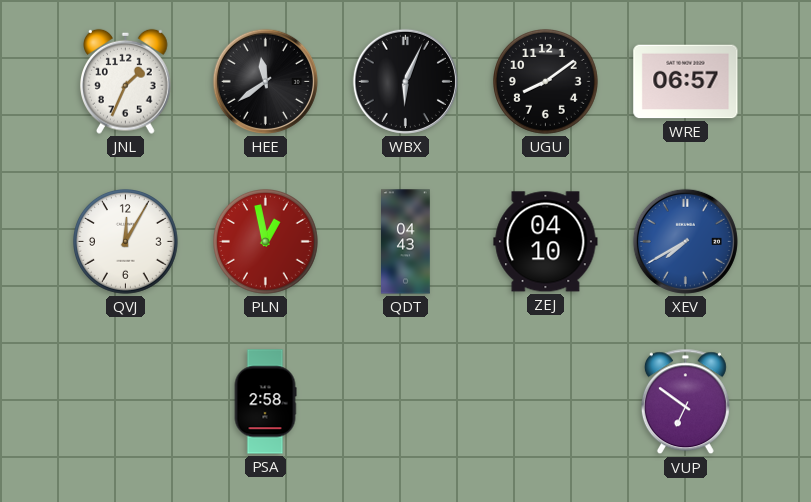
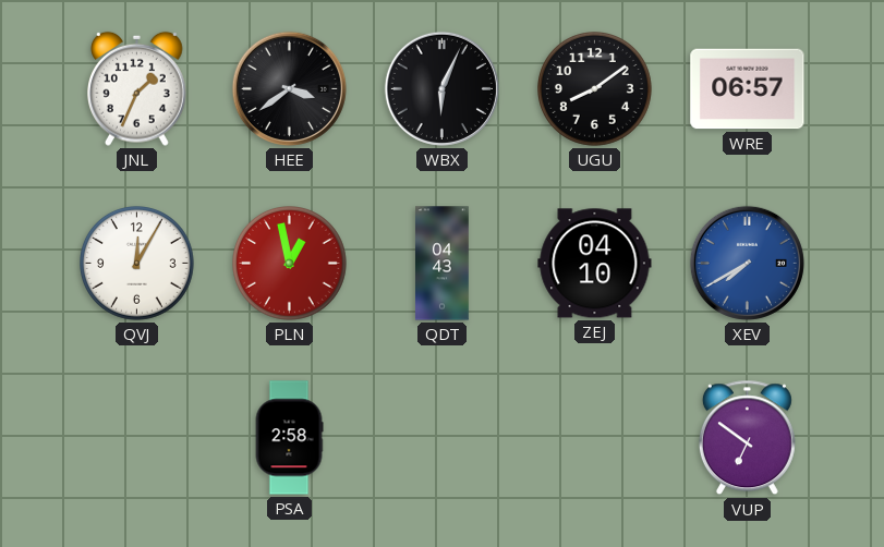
HEE: 11:39 -> 3:39 (289, 88)
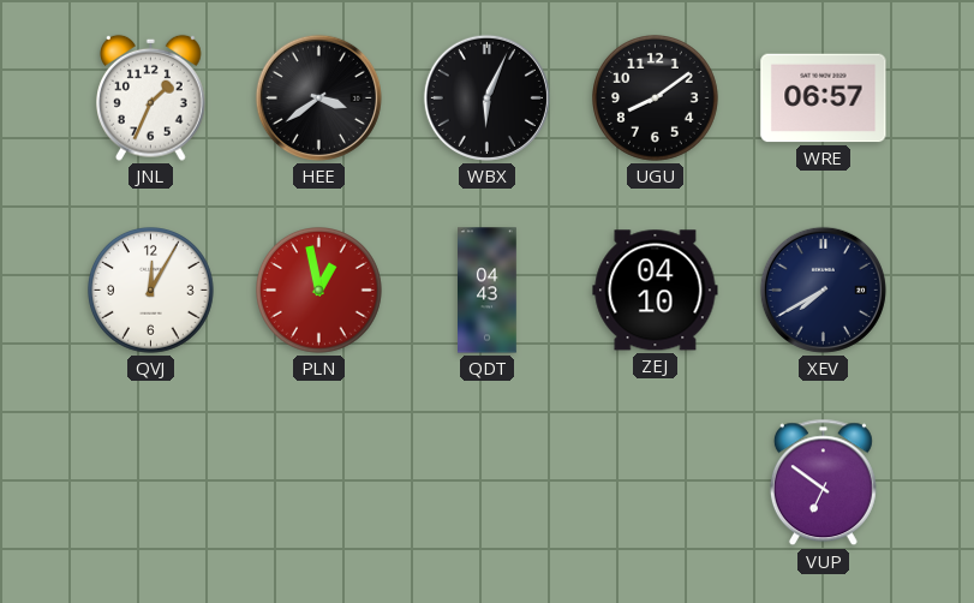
XEV dial: blue -> navy (823, 289)
PSA: 2:58 -> none (289, 438)
